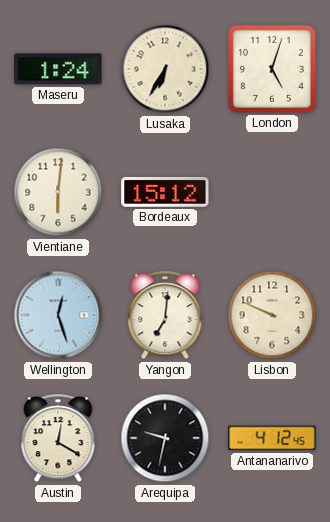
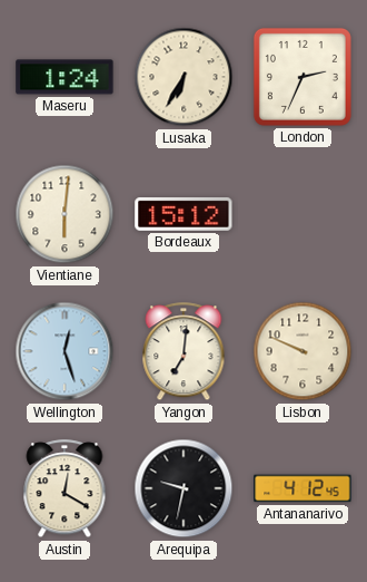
London: 5:03 -> 2:34 (302, 77)
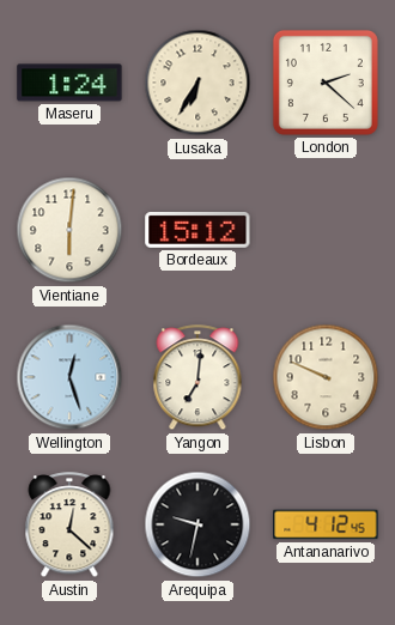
London: 2:34 -> 2:22 (326, 83)
Austin: 12:20 -> 12:22 (69, 526)
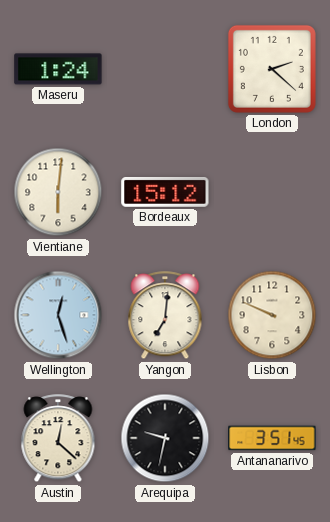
Lusaka: 6:35 -> none (197, 83)
Antananarivo: 4:12 -> 3:51 (272, 438)
